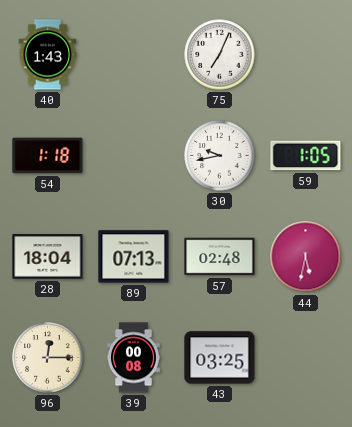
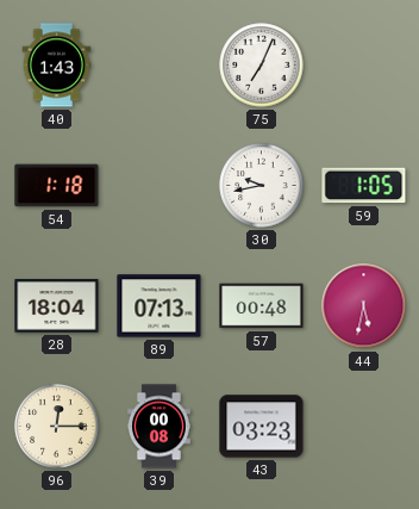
57: 02:48 -> 00:48 (262, 306)
43: 03:25 -> 03:23 (262, 427)
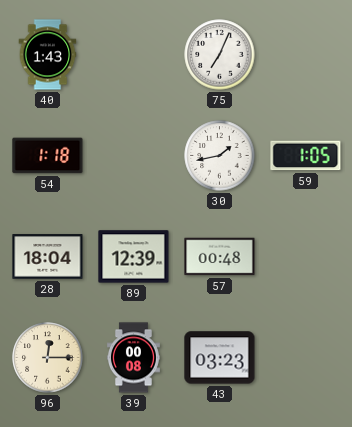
30: 9:43 -> 1:43 (220, 156)
89: 07:13 -> 12:39 (134, 257)
44: 5:32 -> none (364, 306)
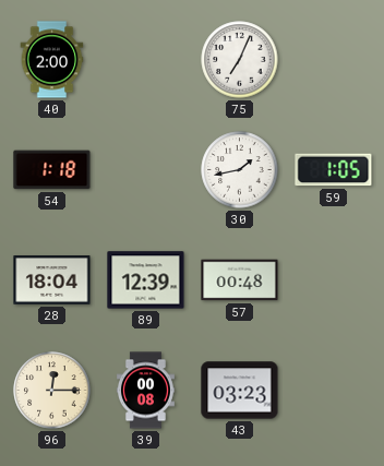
40: 1:43 -> 2:00 (52, 60)
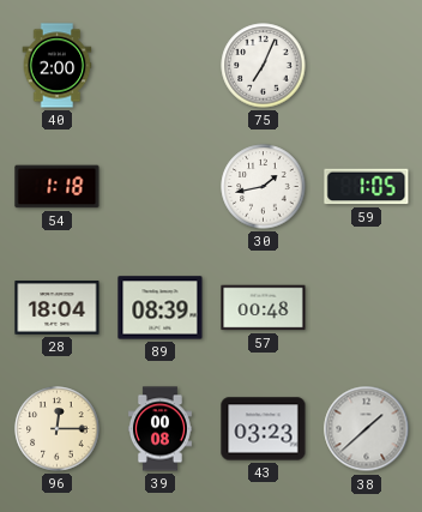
89: 12:39 -> 08:39 (161, 308)
38: none -> 1:38 (367, 429)
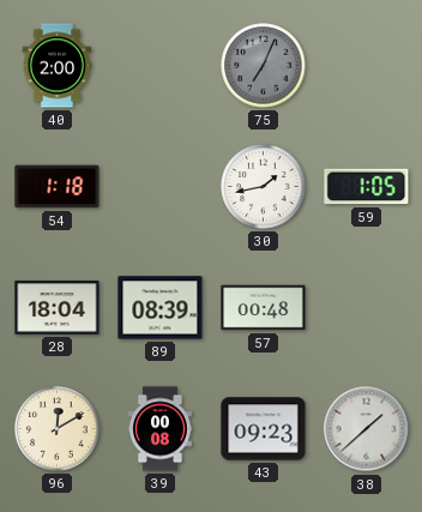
75 dial: white -> grey (264, 66)
96: 12:15 -> 12:10 (58, 429)
43: 03:23 -> 09:23 (264, 429)
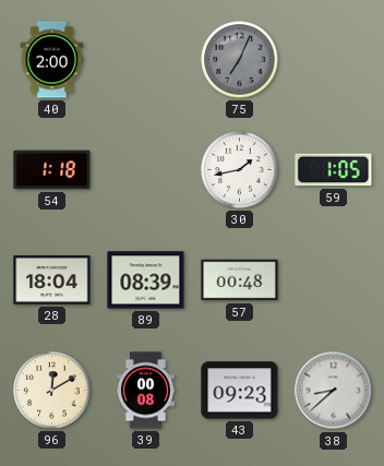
38: 1:38 -> 8:38 (334, 391)
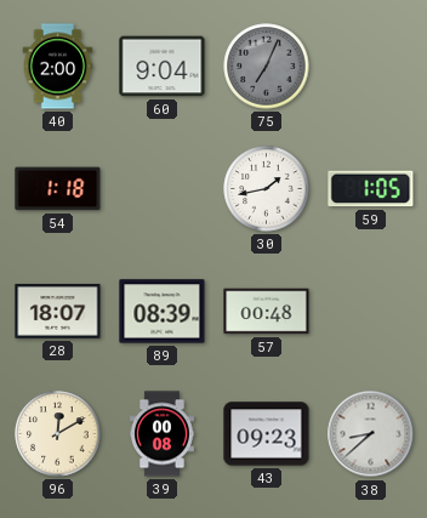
60: none -> 9:04 (163, 67)
28: 18:04 -> 18:07 (58, 312)
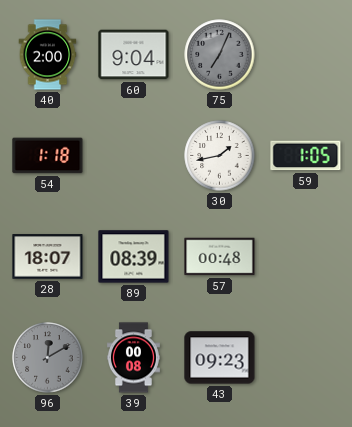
96 dial: cream -> grey (48, 358)
38: 8:38 -> none (371, 434)
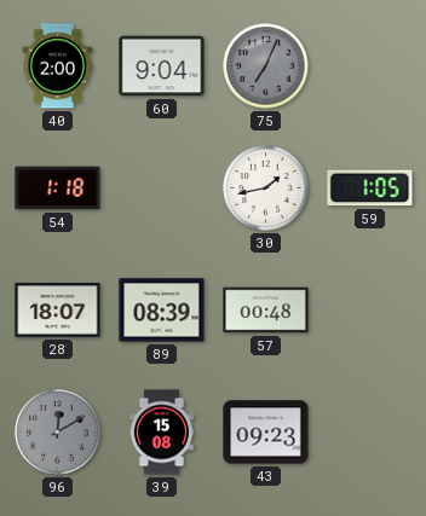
39: 00:08 -> 15:08 (161, 433)
